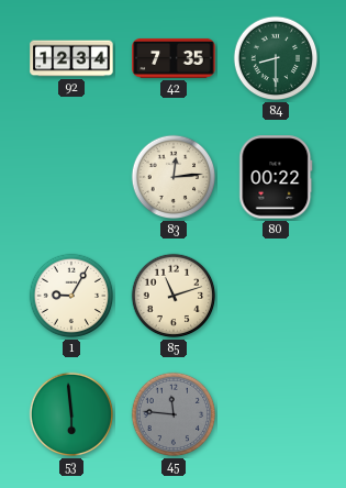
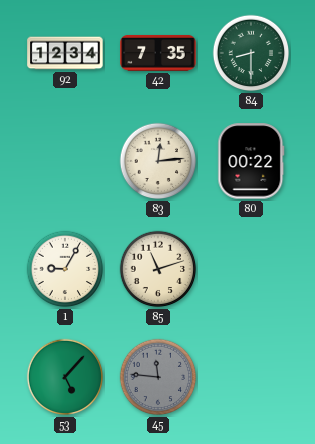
53: 5:59 -> 5:07 (65, 377)
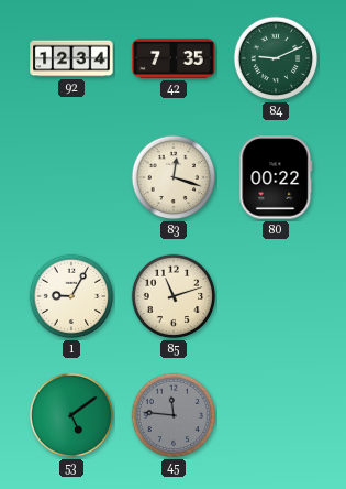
84: 8:30 -> 9:11 (276, 58)
83: 12:14 -> 12:18 (174, 177)
53: 5:07 -> 5:09 (71, 415)
